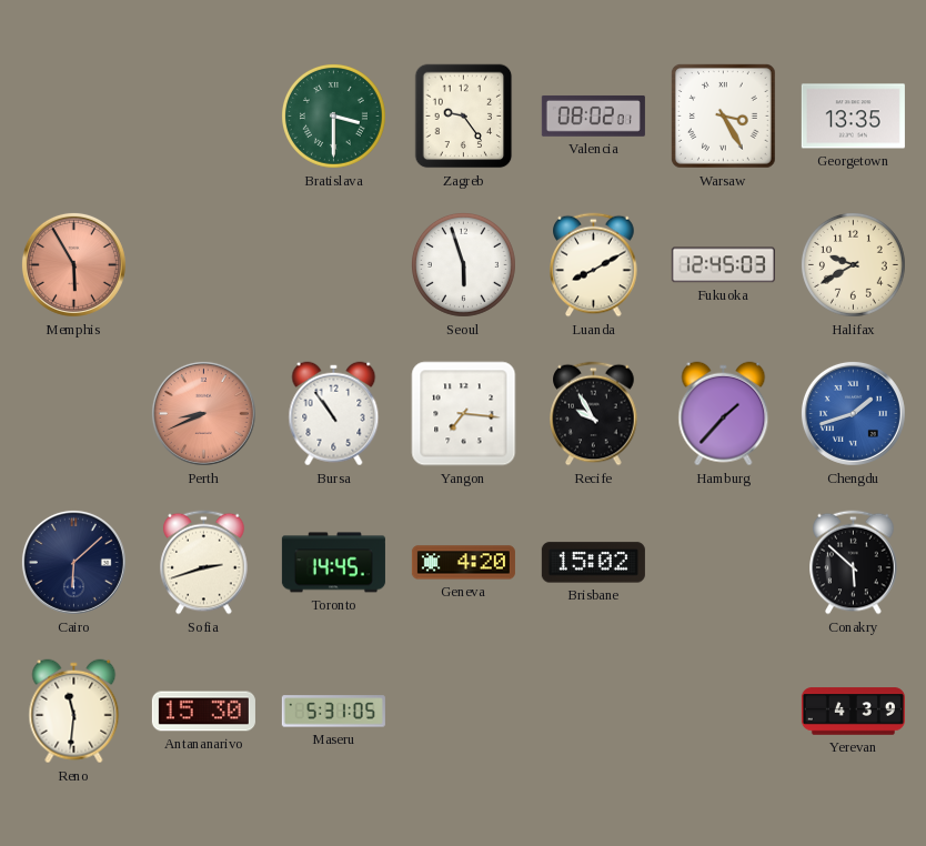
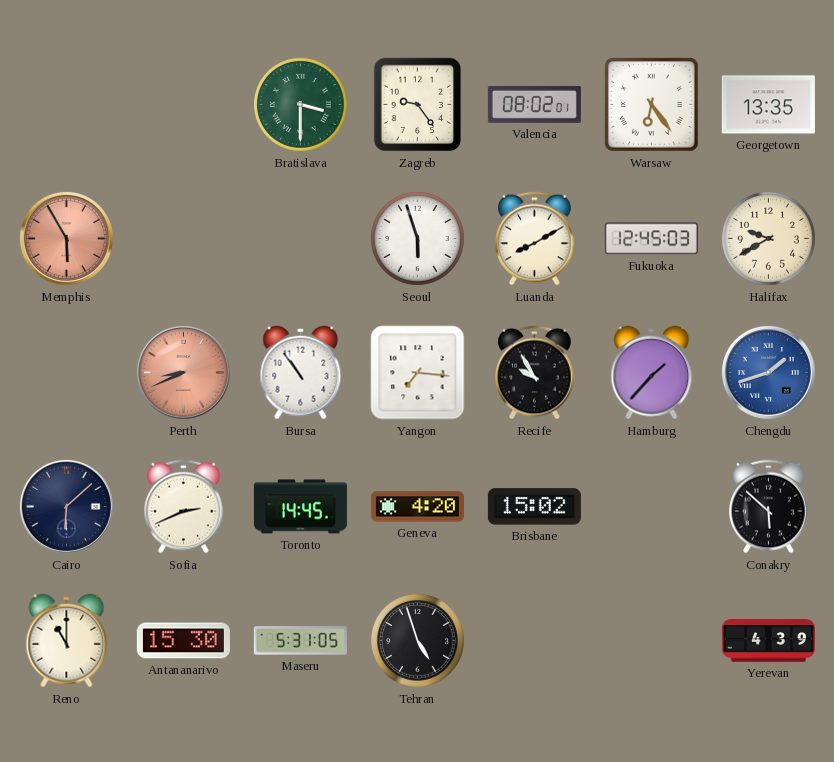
Warsaw: 3:25 -> 6:24 (652, 105)
Sofia: 2:42 -> 2:41 (184, 507)
Reno: 11:31 -> 11:00 (67, 641)
Tehran: none -> 4:57 (417, 640)
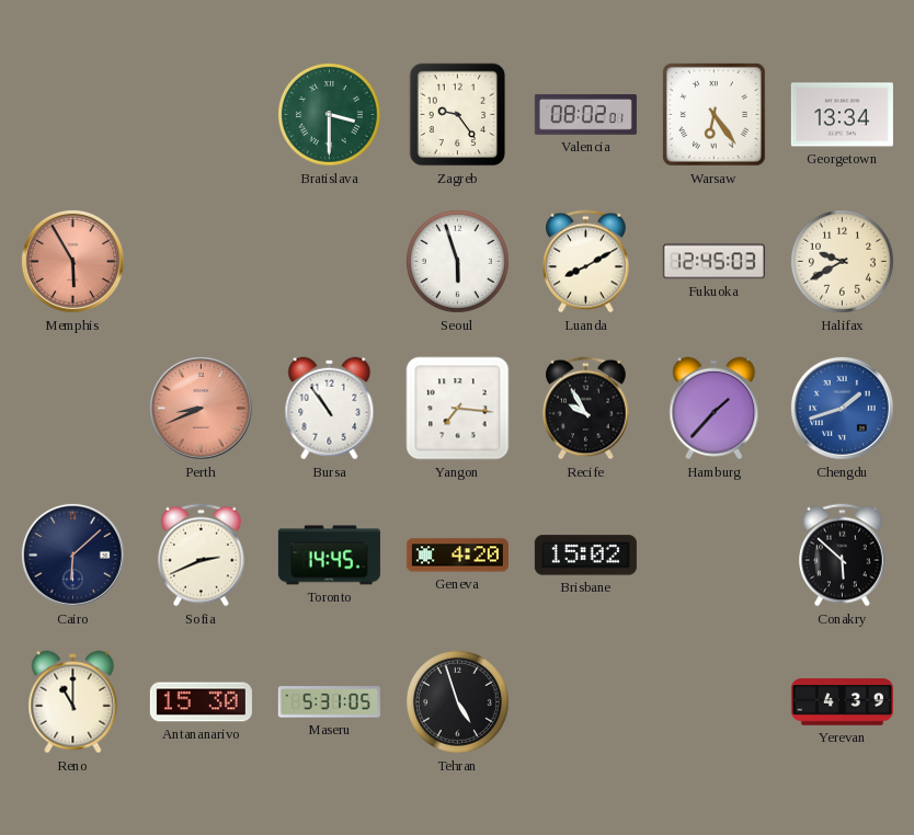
Georgetown: 13:35 -> 13:34 (842, 115)
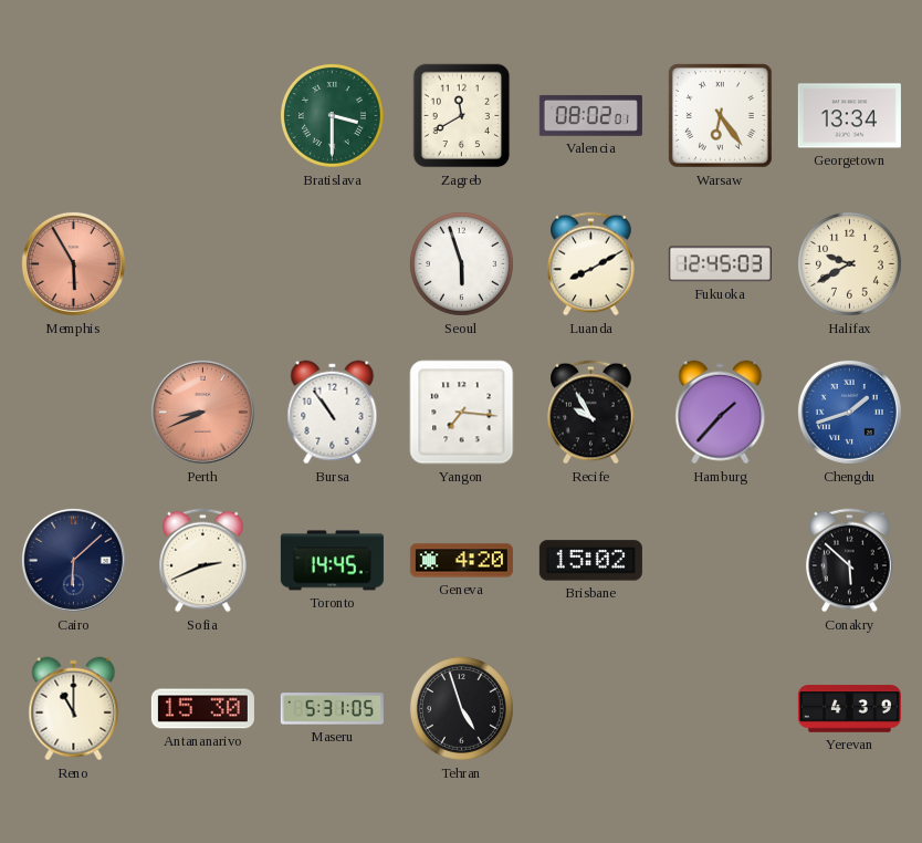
Zagreb: 9:24 -> 11:40 (462, 116)
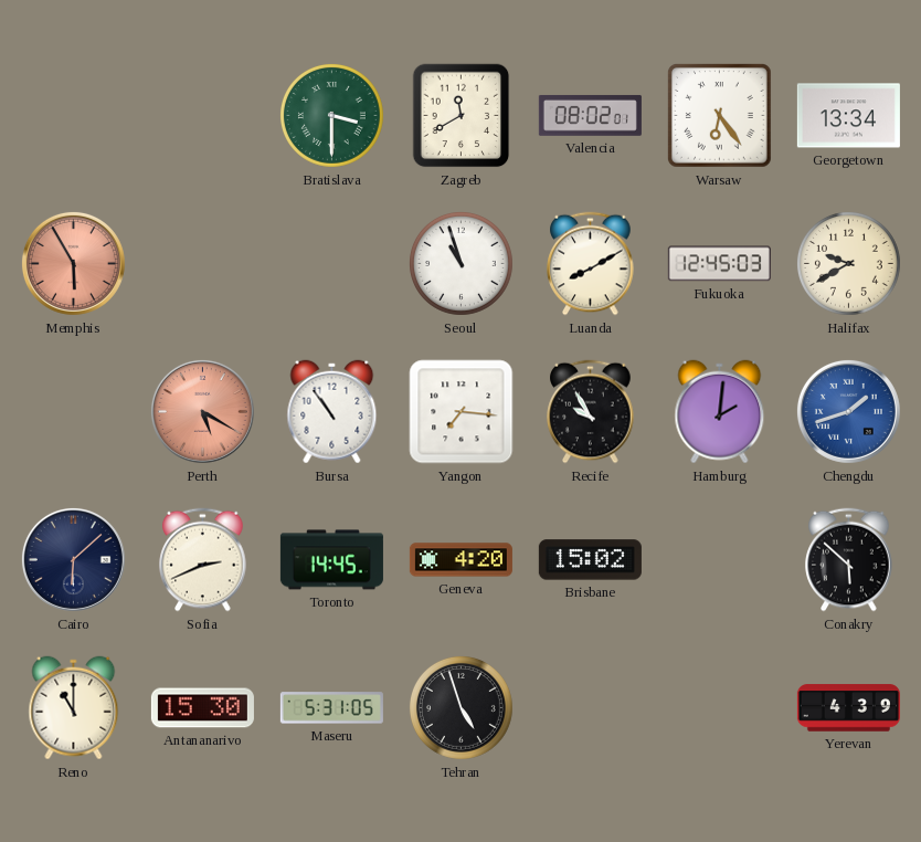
Seoul: 5:57 -> 10:57 (460, 263)
Perth: 8:41 -> 5:20 (202, 411)
Hamburg: 1:37 -> 2:01 (720, 412)
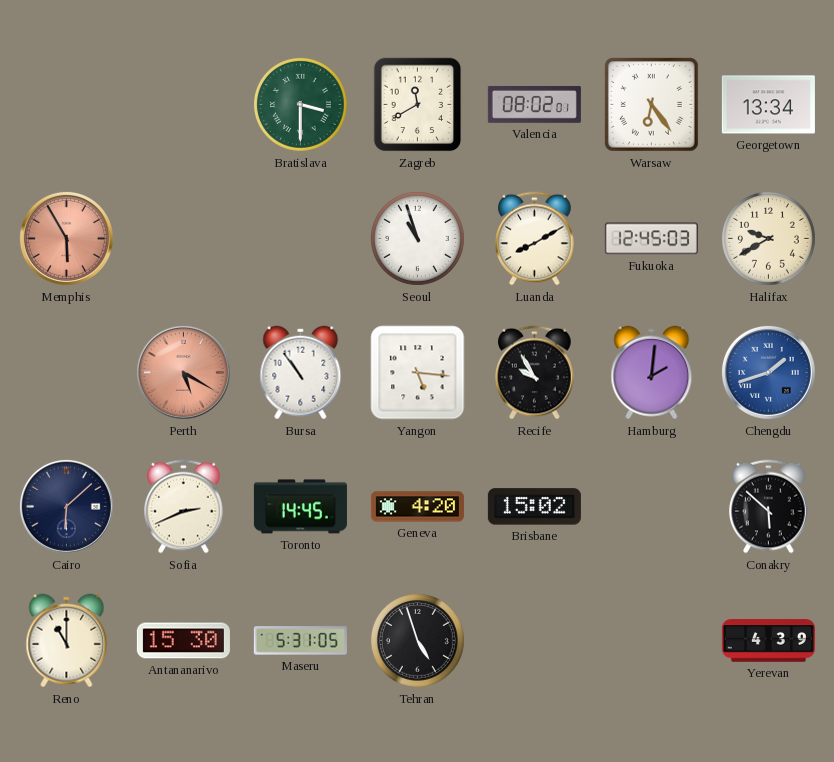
Yangon: 7:16 -> 5:16 (418, 373)
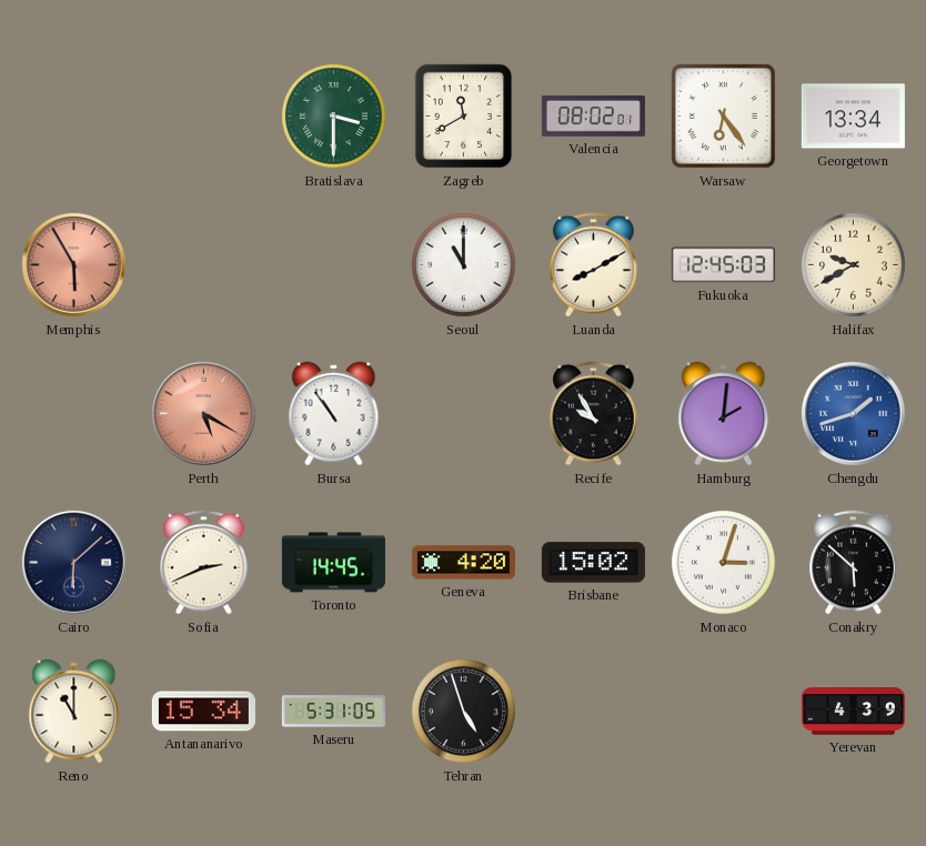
Seoul: 10:57 -> 11:00 (463, 264)
Yangon: 5:16 -> none (418, 373)
Monaco: none -> 3:03 (723, 562)
Antananarivo: 15:30 -> 15:34 (203, 712)
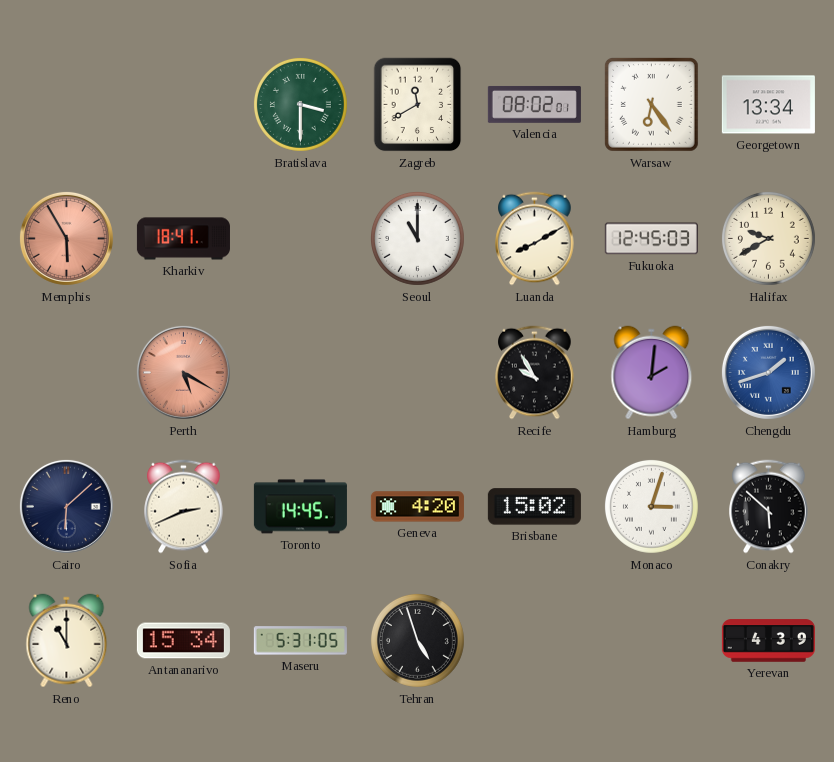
Kharkiv: none -> 18:41 (183, 239)
Bursa: 10:54 -> none (334, 414)
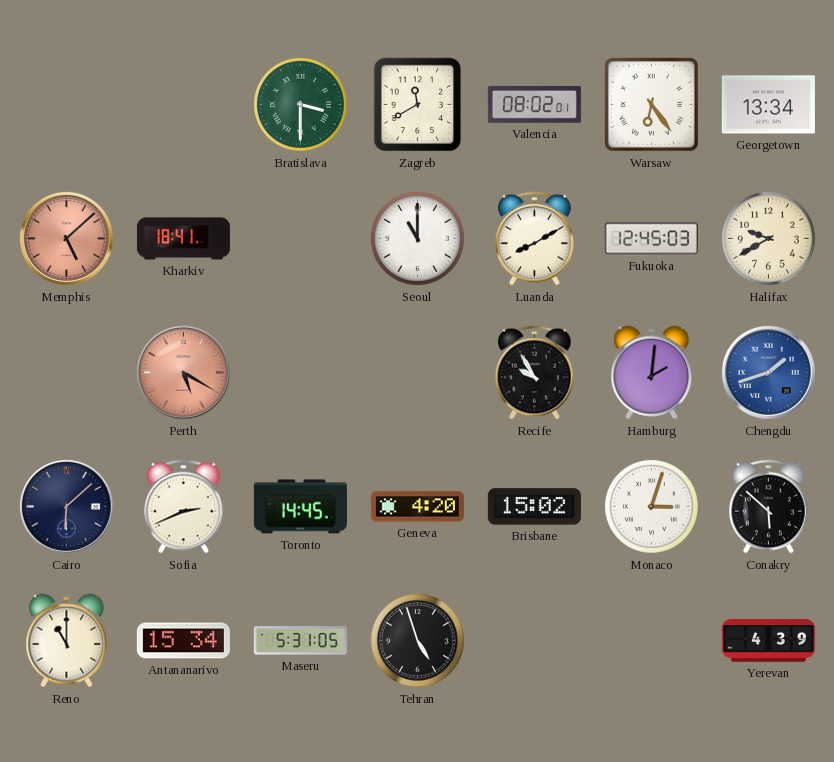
Memphis: 5:55 -> 5:08 (66, 238)
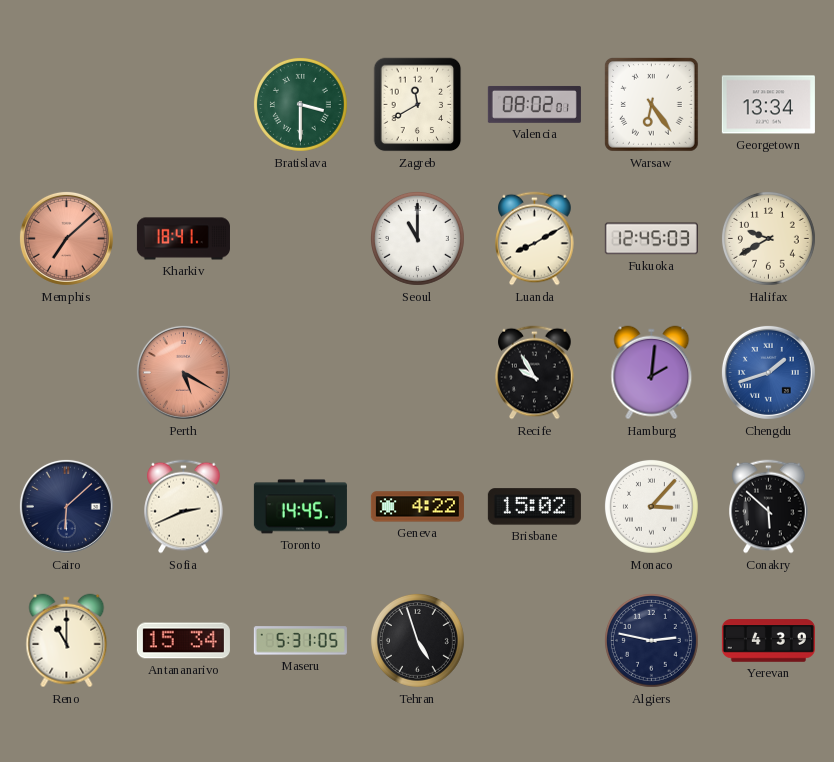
Memphis: 5:08 -> 7:08 (66, 238)
Geneva: 4:20 -> 4:22 (417, 507)
Monaco: 3:03 -> 3:07 (651, 506)
Algiers: none -> 2:47 (651, 640)
